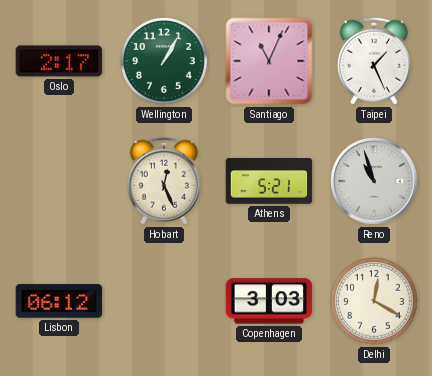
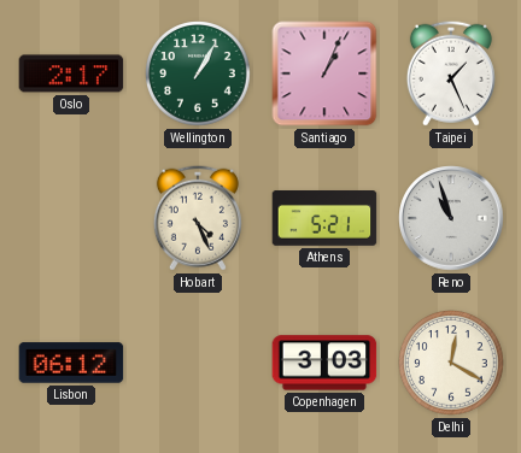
Santiago: 11:04 -> 1:04 (324, 73)
Hobart: 12:26 -> 4:26 (198, 218)
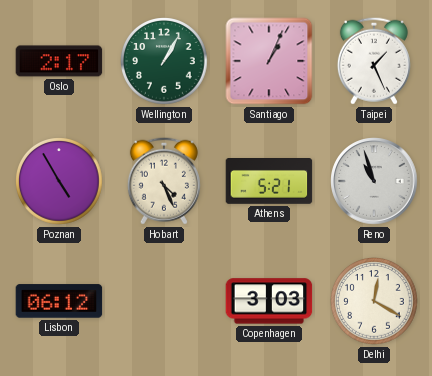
Poznan: none -> 4:55 (59, 181)
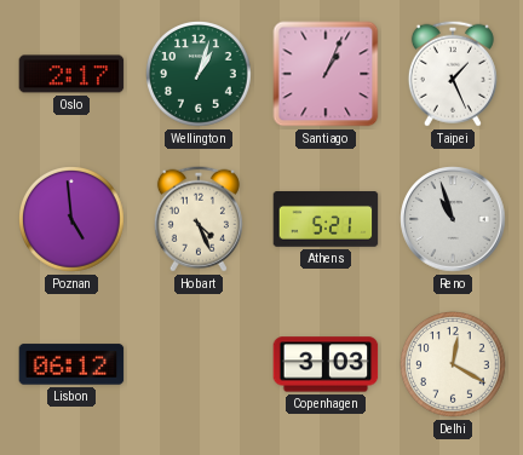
Wellington: 1:05 -> 1:03 (199, 74)
Poznan: 4:55 -> 4:59 (71, 219)
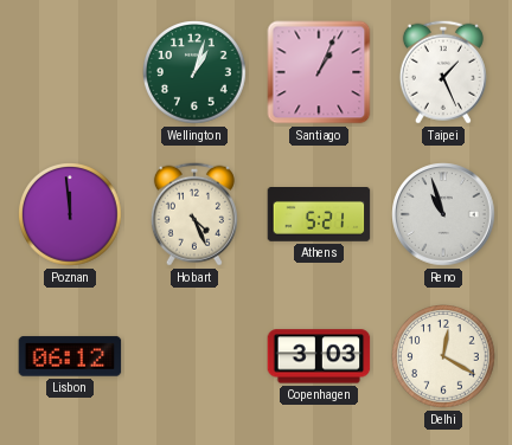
Oslo: 2:17 -> none (71, 74)
Poznan: 4:59 -> 11:59 (70, 214)
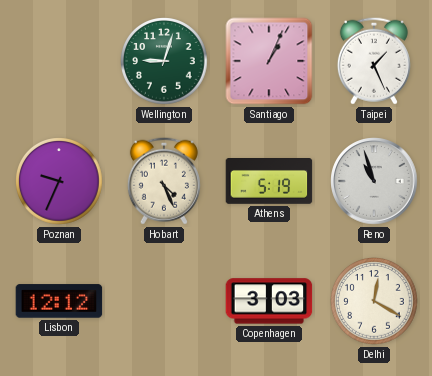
Wellington: 1:03 -> 9:03 (164, 61)
Poznan: 11:59 -> 9:34 (59, 181)
Athens: 5:21 -> 5:19 (269, 181)
Lisbon: 06:12 -> 12:12 (59, 301)
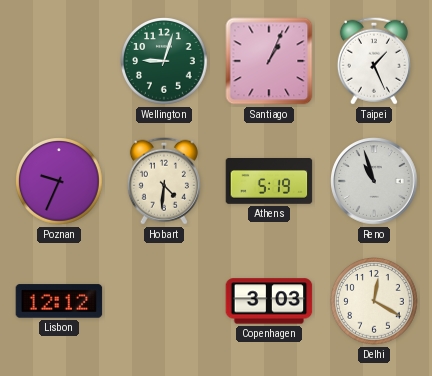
Hobart: 4:26 -> 4:31 (164, 181)
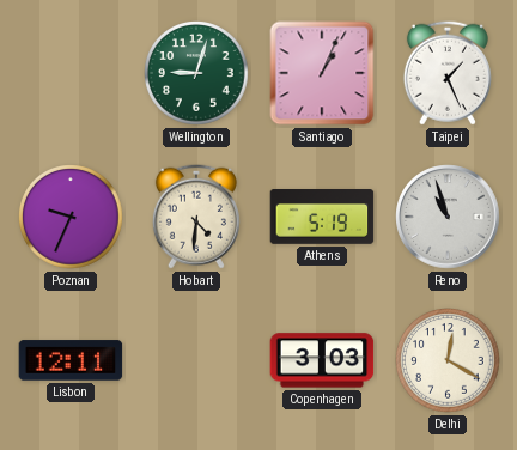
Lisbon: 12:12 -> 12:11 (71, 360)
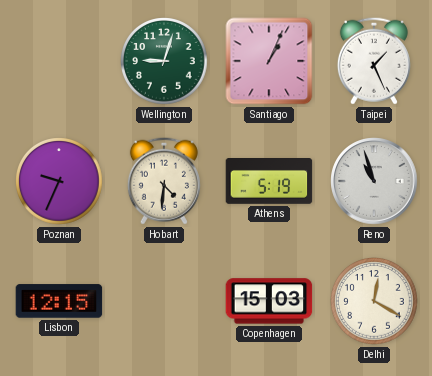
Lisbon: 12:11 -> 12:15 (59, 301)
Copenhagen: 3:03 -> 15:03 (269, 301)
